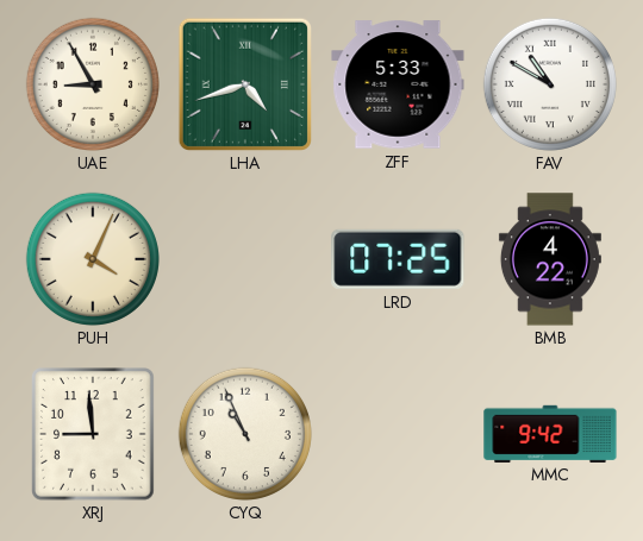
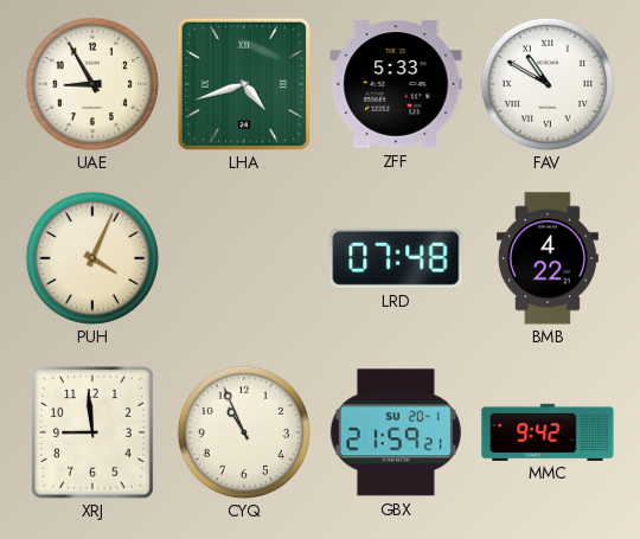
LRD: 07:25 -> 07:48 (396, 258)
GBX: none -> 21:59 (396, 432)
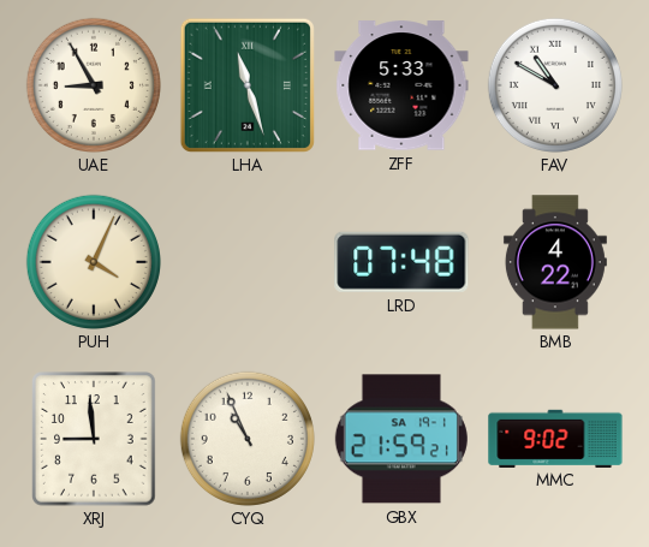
LHA: 4:42 -> 11:27 (248, 85)
GBX date: SU 20-1 -> SA 19-1 (401, 439)
MMC: 9:42 -> 9:02 (555, 438)
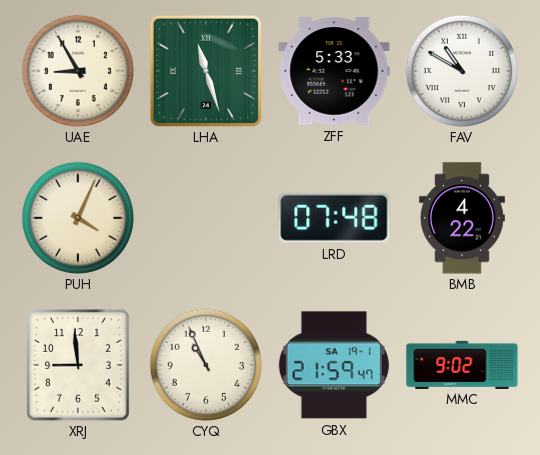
GBX: 21:59:21 -> 21:59:47 (334, 365)
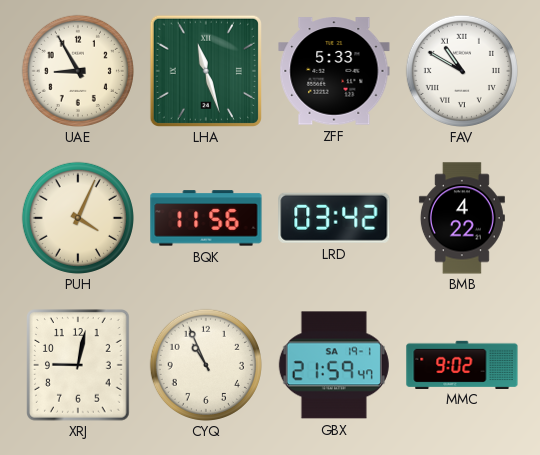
BQK: none -> 11:56 (206, 218)
LRD: 07:48 -> 03:42 (334, 218)
XRJ: 8:59 -> 9:02 (79, 365)
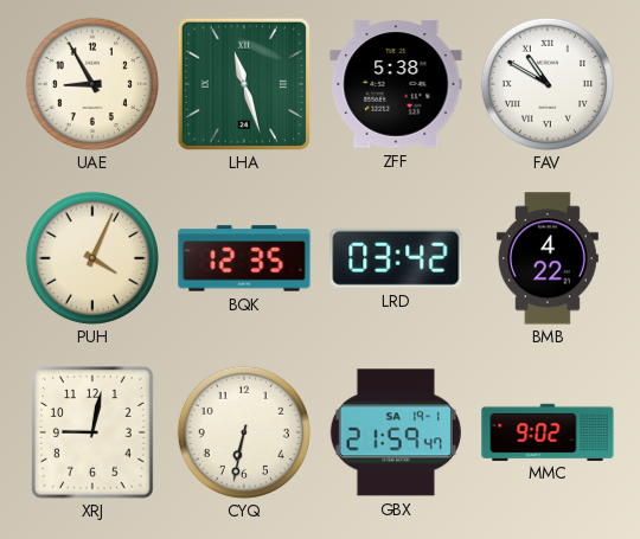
ZFF: 5:33 -> 5:38 (396, 84)
BQK: 11:56 -> 12:35 (244, 258)
CYQ: 10:56 -> 6:32 (244, 432)
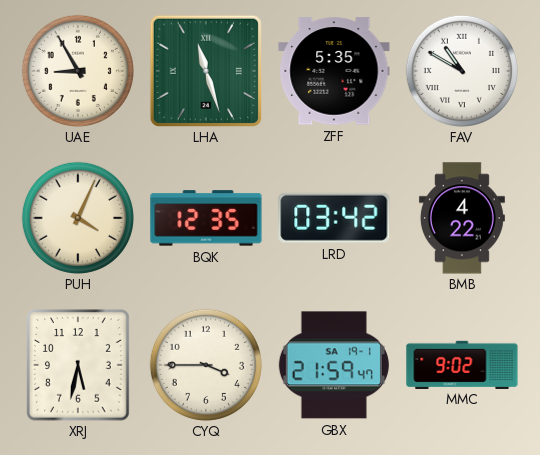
ZFF: 5:38 -> 5:35 (334, 71)
XRJ: 9:02 -> 5:32 (79, 365)
CYQ: 6:32 -> 3:45 (206, 365)
